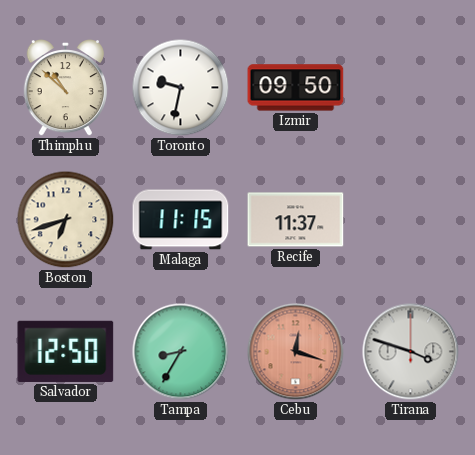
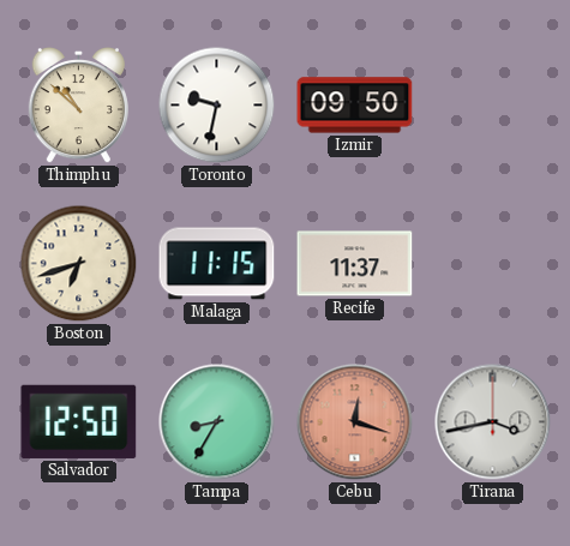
Tirana: 3:48 -> 3:43 (493, 422)
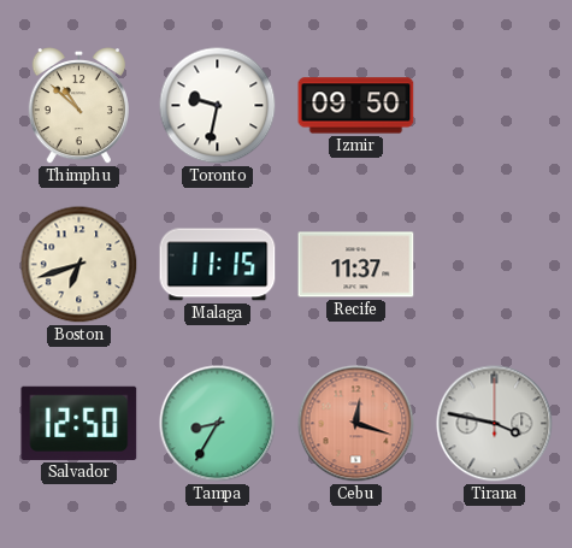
Tirana: 3:43 -> 3:47 (495, 424)
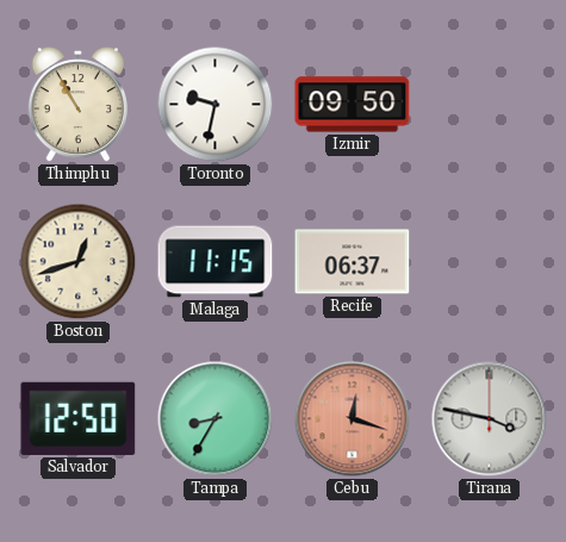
Thimphu: 10:52 -> 10:55 (77, 105)
Boston: 6:42 -> 12:42 (79, 262)
Recife: 11:37 -> 06:37 (353, 262)
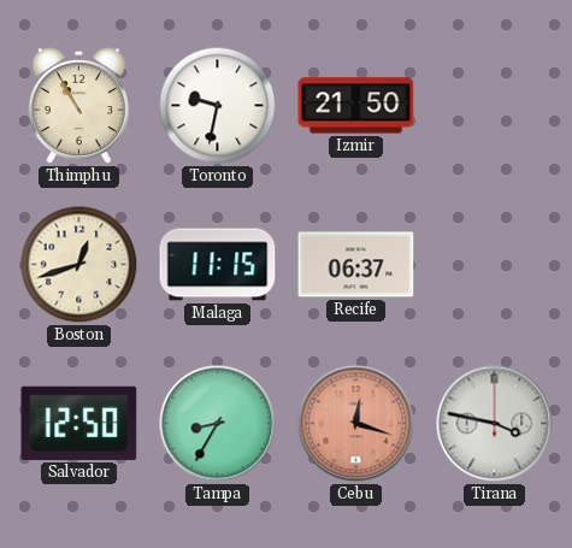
Izmir: 09:50 -> 21:50 (356, 106)
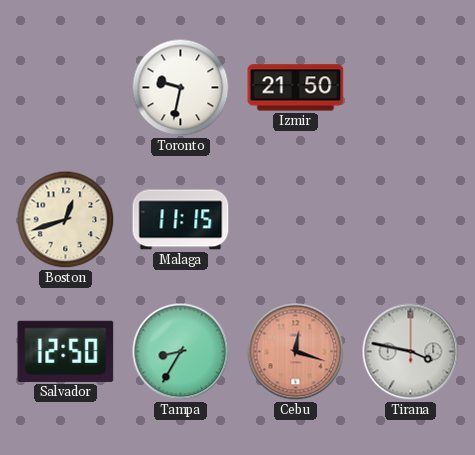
Thimphu: 10:55 -> none (78, 106)
Recife: 06:37 -> none (356, 265)
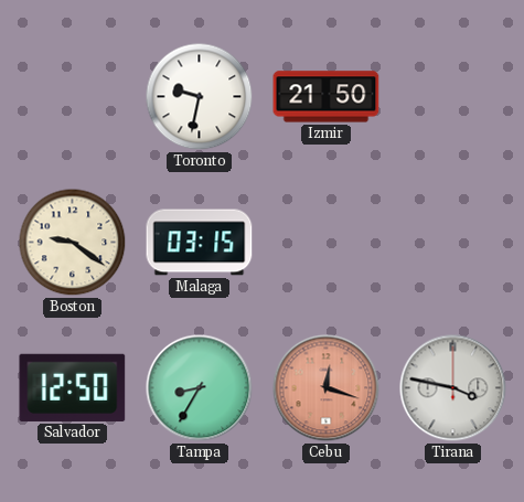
Boston: 12:42 -> 9:21 (73, 243)
Malaga: 11:15 -> 03:15 (200, 243)
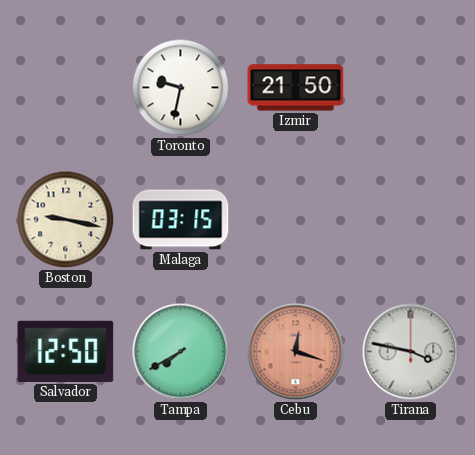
Boston: 9:21 -> 9:17 (66, 220)
Tampa: 8:35 -> 7:40 (181, 352)
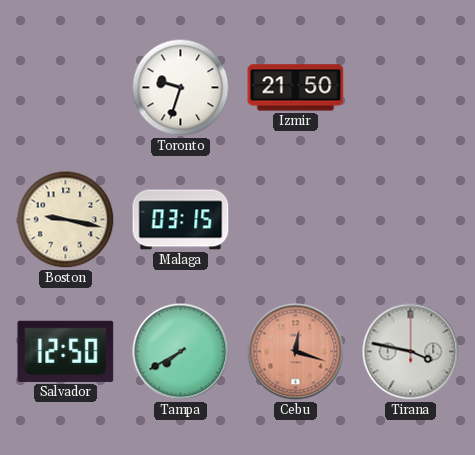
Toronto: 9:32 -> 9:33 (181, 88)
